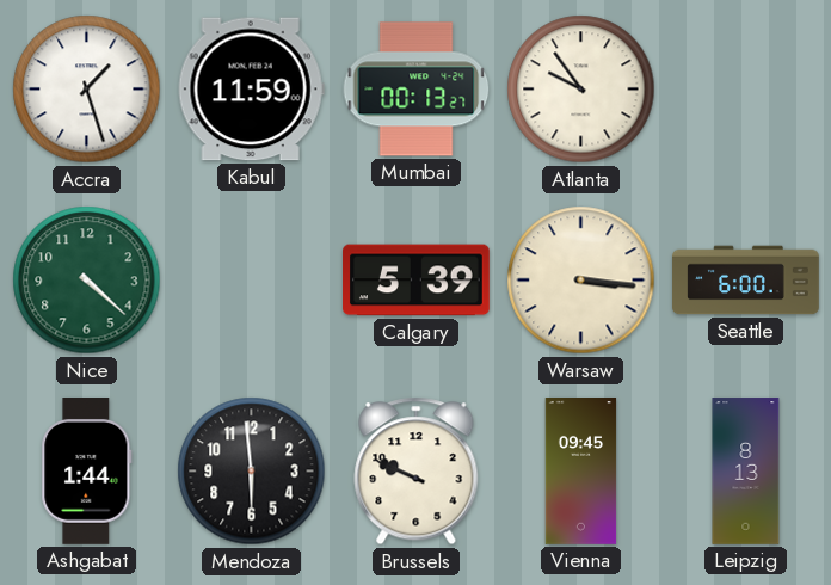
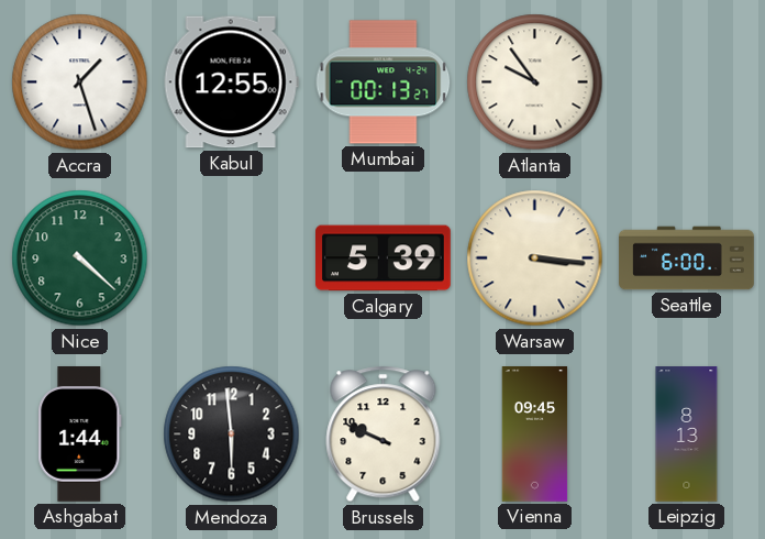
Kabul: 11:59 -> 12:55 (231, 82)
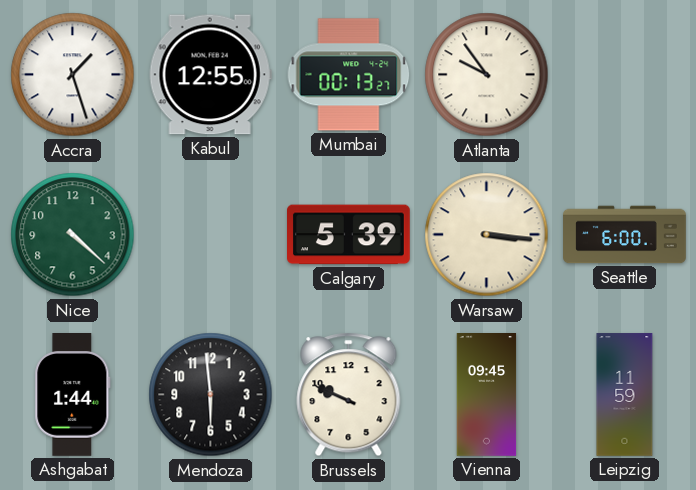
Leipzig: 8:13 -> 11:59 (625, 395)
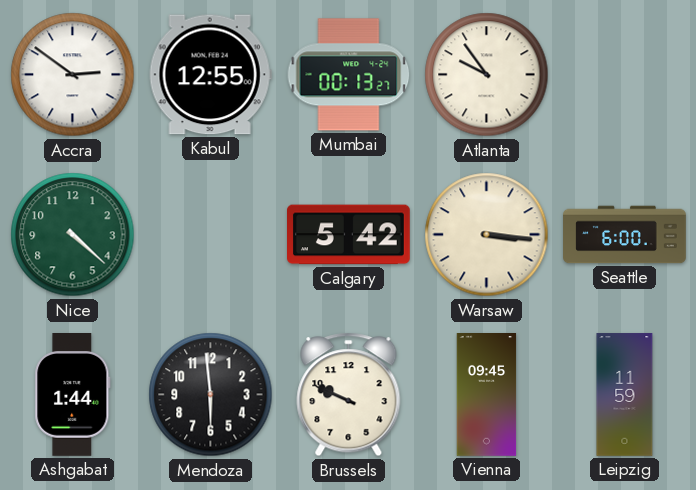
Accra: 1:27 -> 2:51 (73, 75)
Calgary: 5:39 -> 5:42 (349, 235)
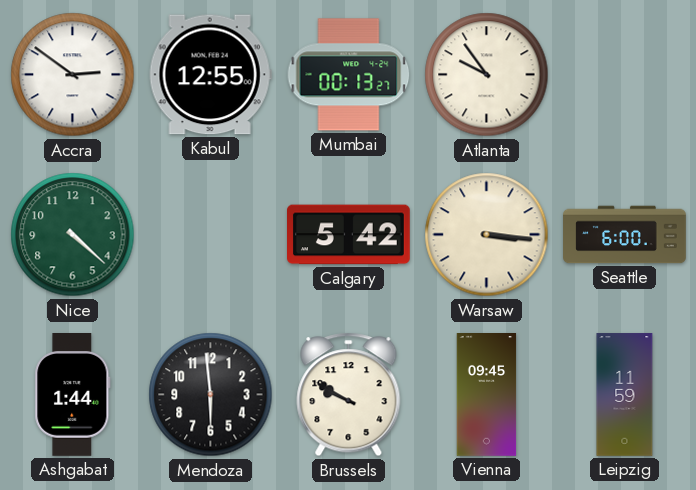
Brussels: 9:49 -> 9:50 (349, 395)
